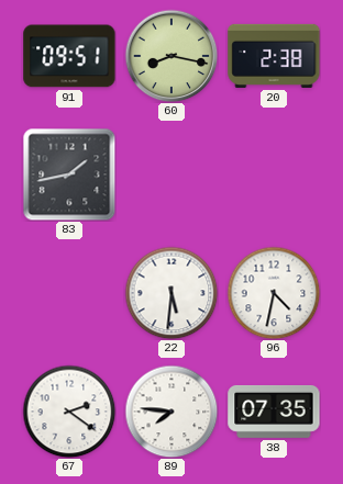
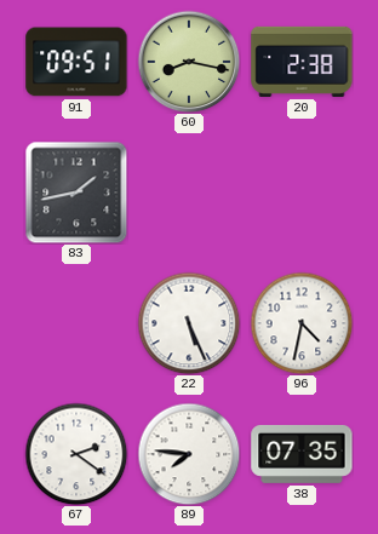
22: 5:31 -> 5:26 (189, 323)
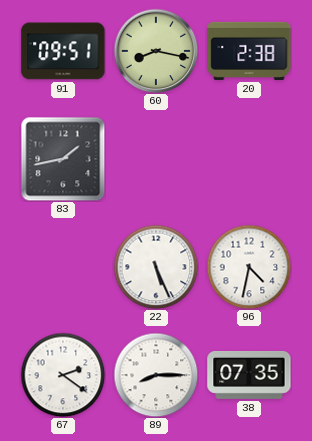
89: 7:46 -> 8:15 (156, 375)
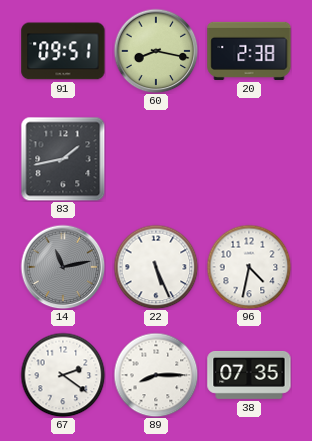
14: none -> 11:13 (63, 267)
